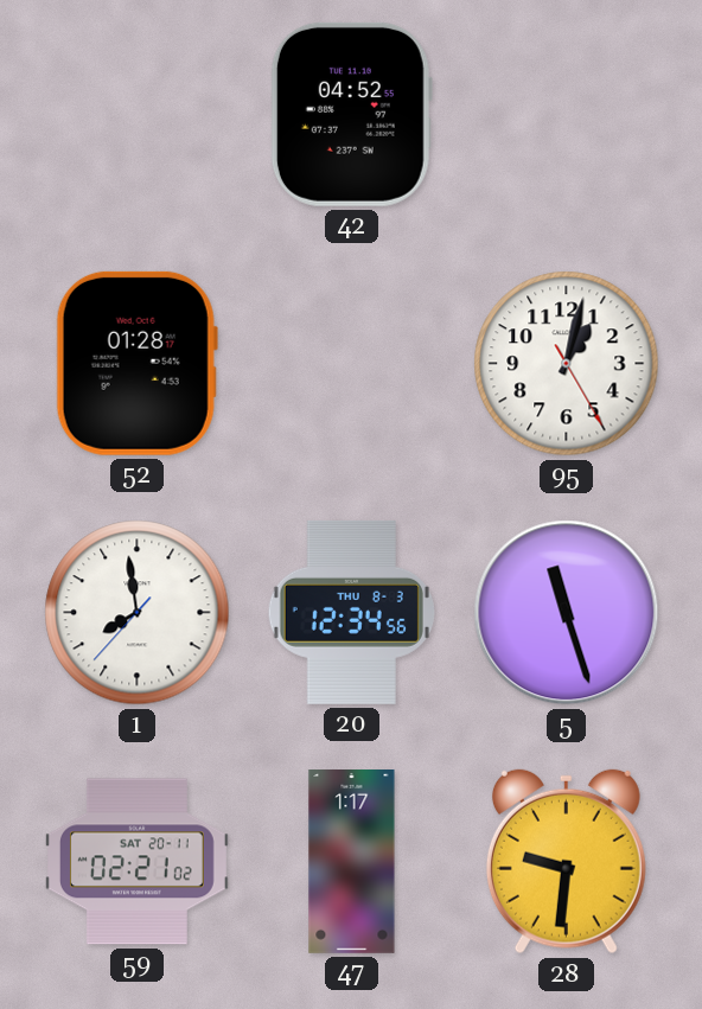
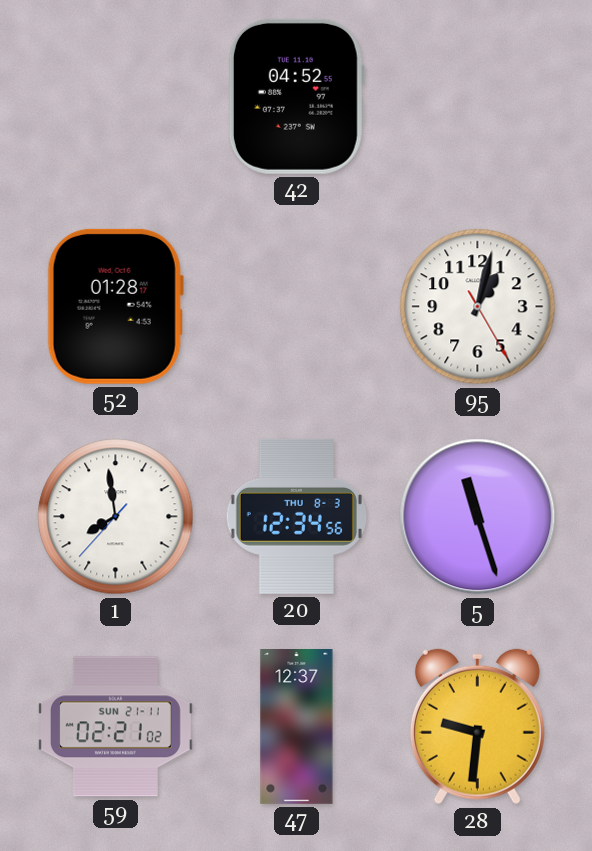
59 date: SAT 20-11 -> SUN 21-11 (115, 727)
47: 1:17 -> 12:37 (297, 727)
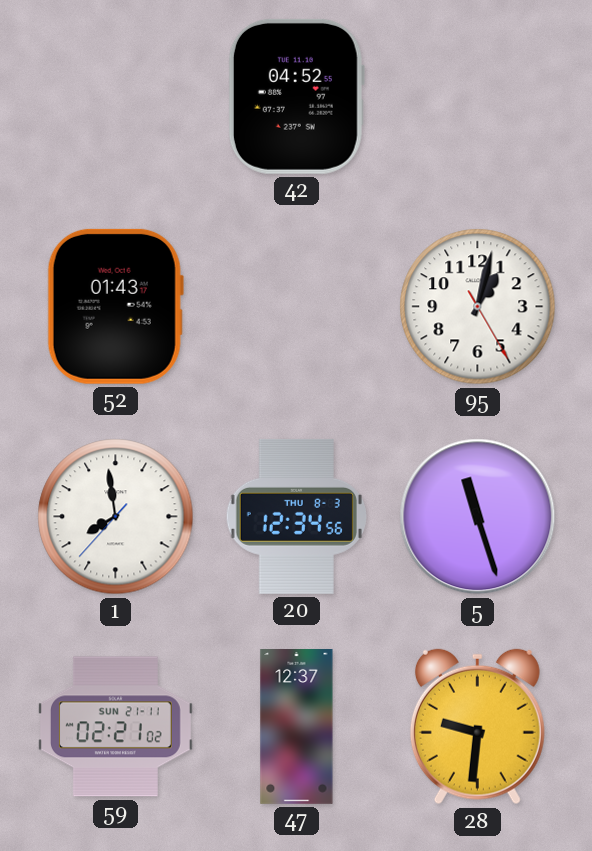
52: 01:28 -> 01:43 (115, 306)
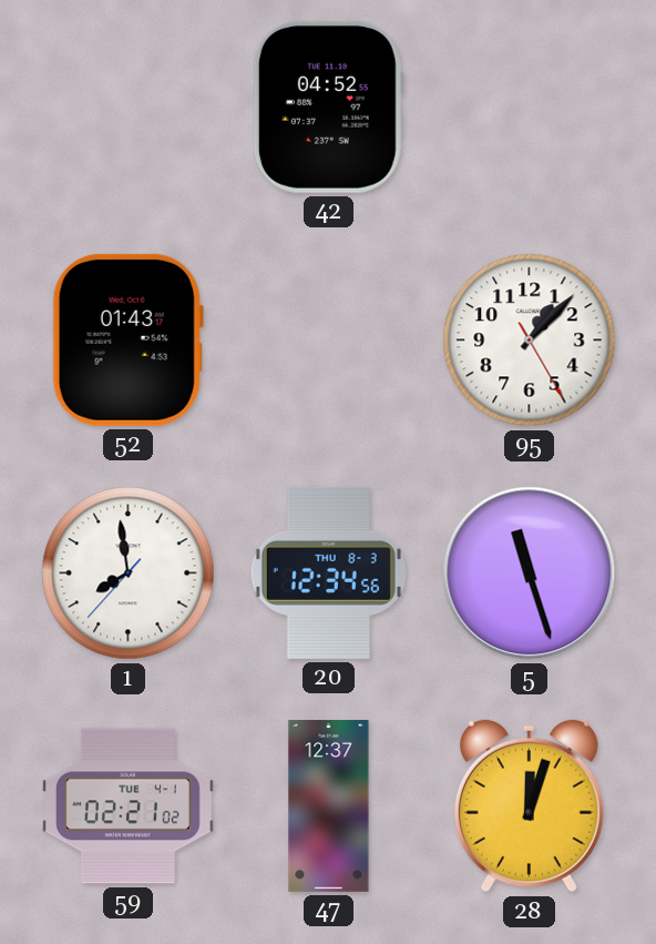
95: 1:02 -> 1:07 (530, 341)
59 date: SUN 21-11 -> TUE 4-1 (127, 806)
28: 9:31 -> 12:03 (529, 806)
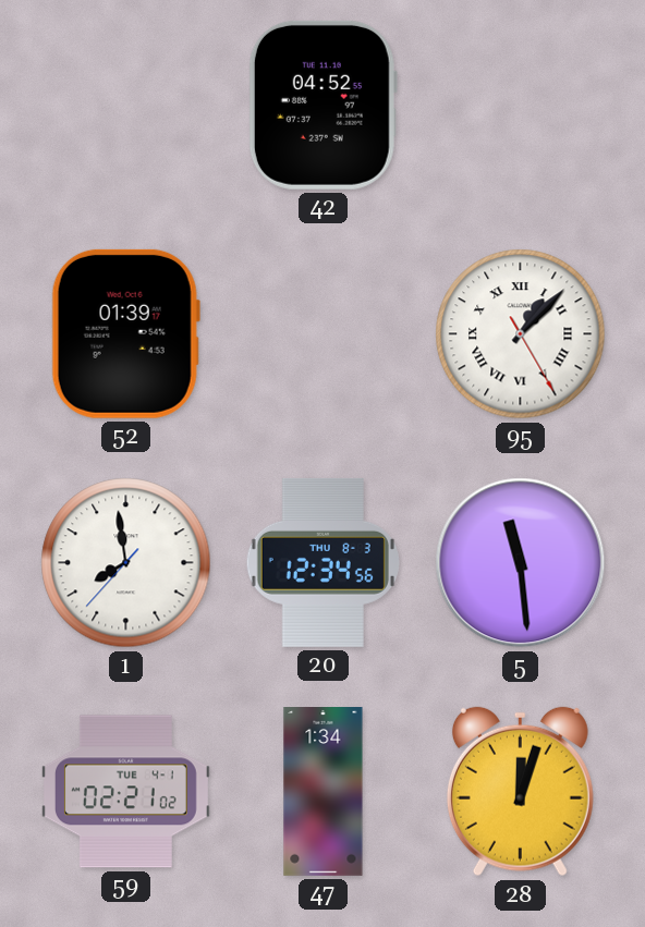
52: 01:43 -> 01:39 (125, 333)
95 numerals: Arabic -> Roman (521, 334)
5: 11:27 -> 11:29 (521, 563)
47: 12:37 -> 1:34 (324, 792)
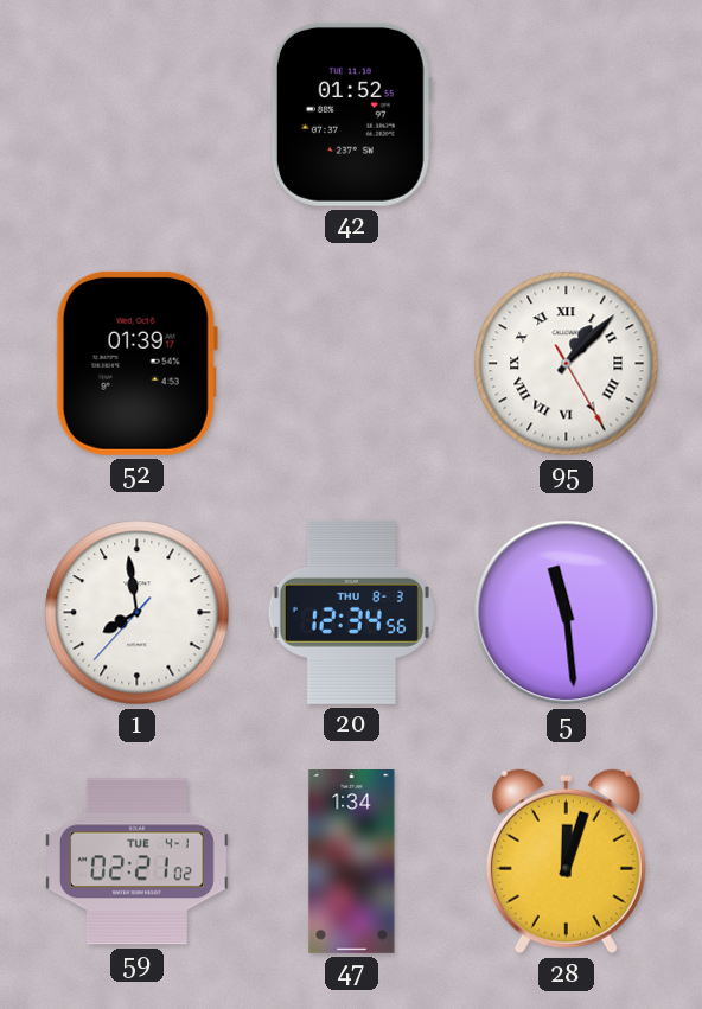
42: 04:52 -> 01:52 (351, 114)
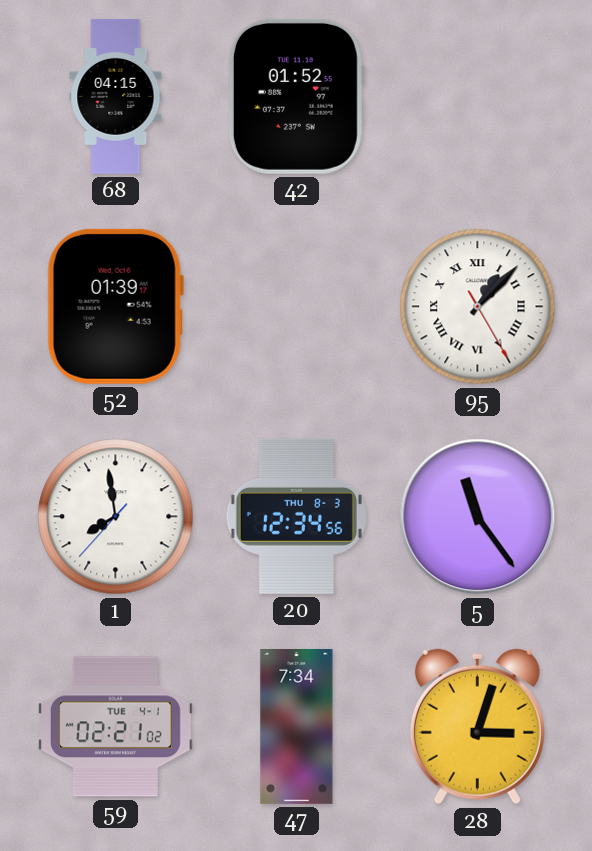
68: none -> 04:15 (116, 97)
5: 11:29 -> 11:24 (478, 517)
47: 1:34 -> 7:34 (297, 727)
28: 12:03 -> 3:03 (477, 727)
